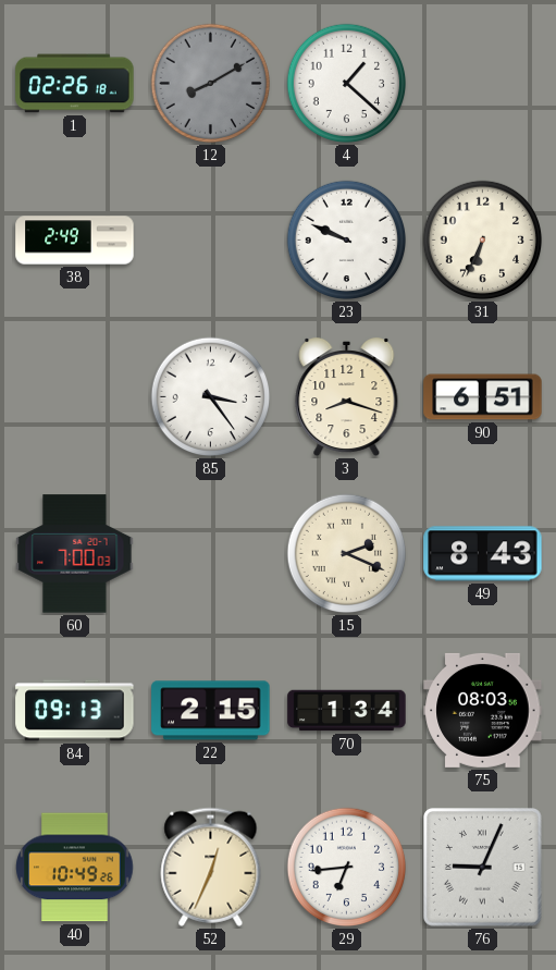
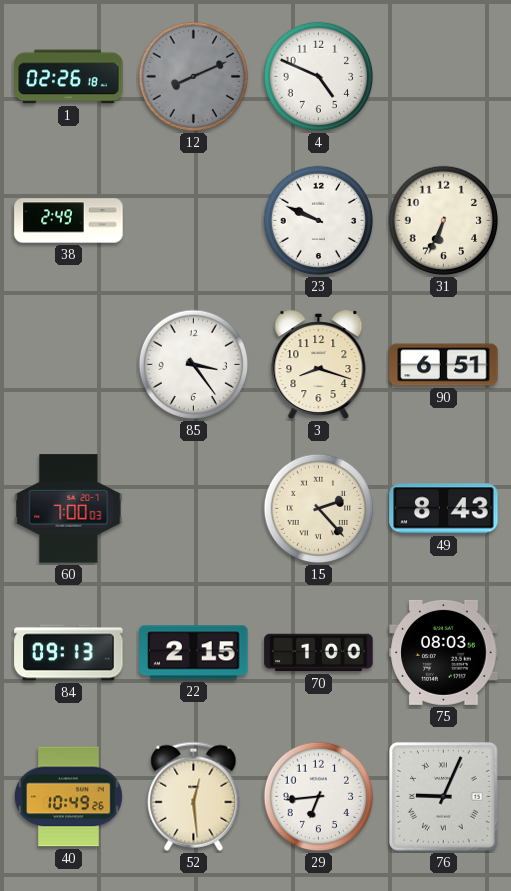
12: 8:10 -> 8:11 (194, 77)
4: 1:22 -> 4:49 (319, 77)
15: 2:19 -> 2:23 (319, 509)
70: 1:34 -> 1:00 (319, 653)
52: 12:34 -> 12:29 (194, 796)
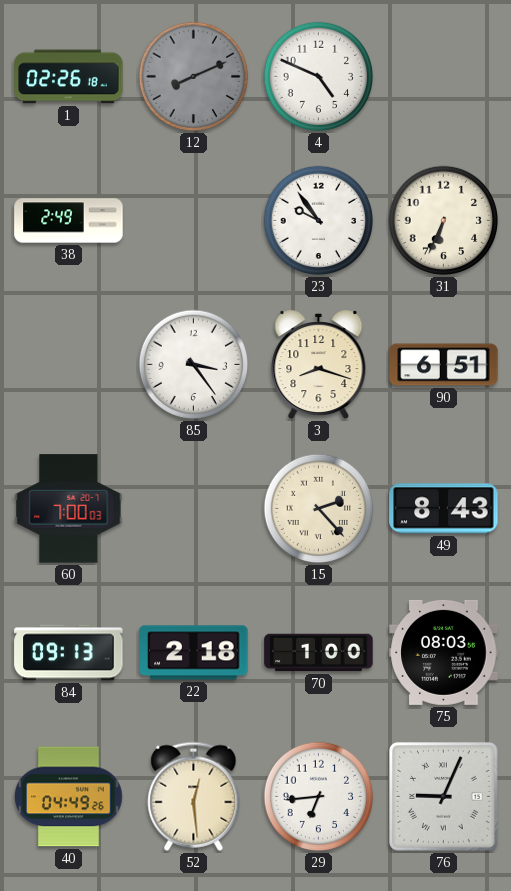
23: 9:49 -> 9:54 (319, 221)
22: 2:15 -> 2:18 (194, 653)
40: 10:49 -> 04:49 (69, 797)
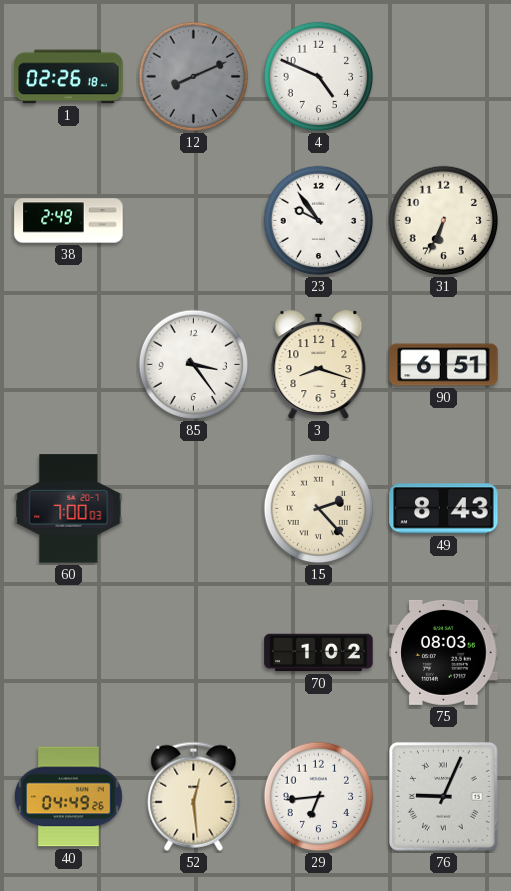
84: 09:13 -> none (69, 653)
22: 2:18 -> none (194, 653)
70: 1:00 -> 1:02 (319, 653)
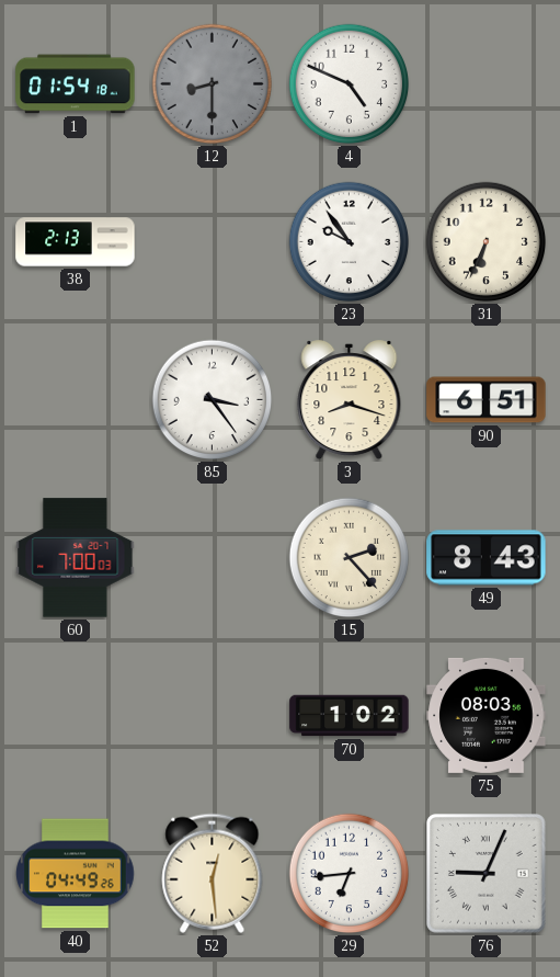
1: 02:26 -> 01:54 (76, 84)
12: 8:11 -> 8:30 (213, 84)
38: 2:49 -> 2:13 (76, 242)
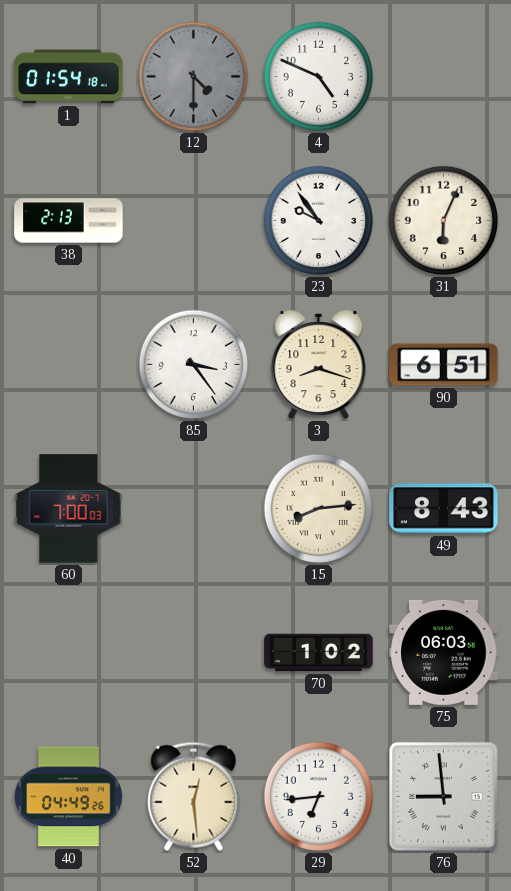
12: 8:30 -> 4:30 (194, 77)
31: 6:34 -> 6:04 (444, 221)
15: 2:23 -> 8:14 (319, 509)
75: 08:03 -> 06:03 (444, 652)
76: 9:04 -> 8:59 (444, 797)
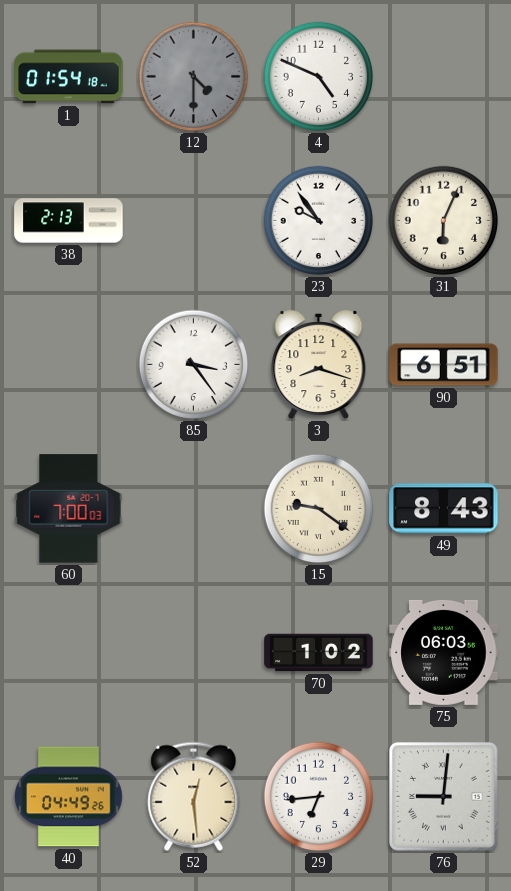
15: 8:14 -> 9:21 (319, 509)
76: 8:59 -> 9:01 (444, 797)
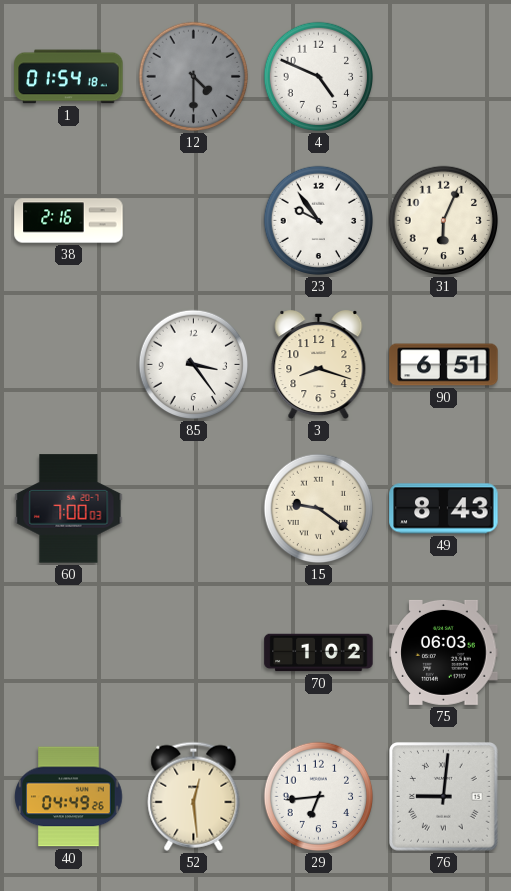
38: 2:13 -> 2:16 (69, 221)
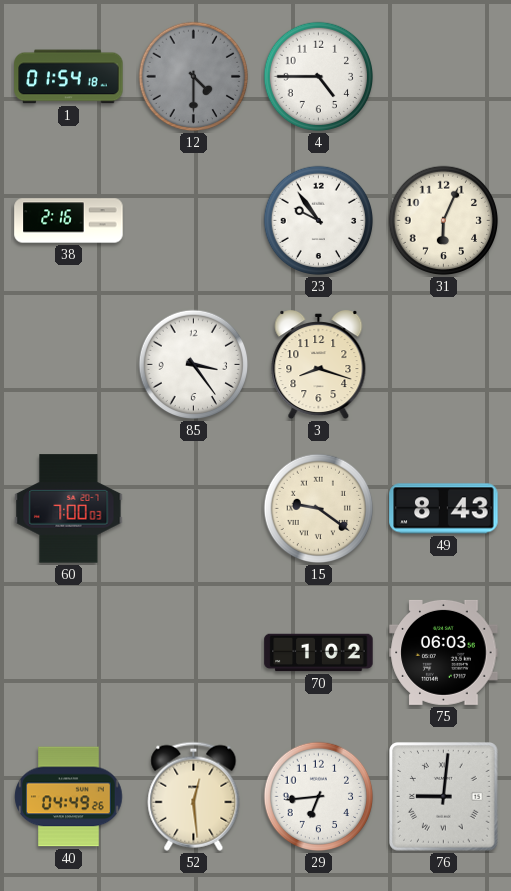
4: 4:49 -> 4:45 (319, 77)
90: 6:51 -> none (444, 365)
